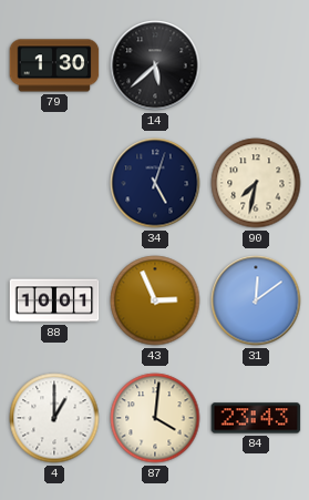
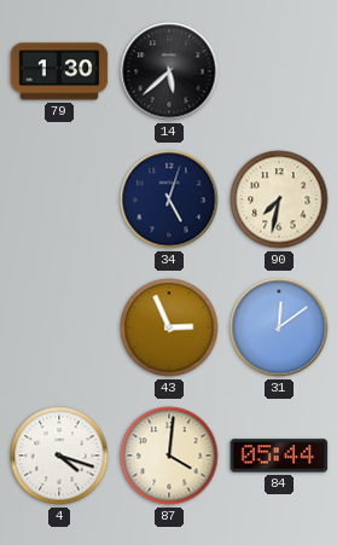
88: 10:01 -> none (54, 300)
4: 1:00 -> 4:18 (59, 456)
84: 23:43 -> 05:44 (279, 456)
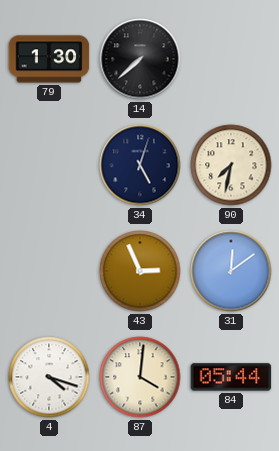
14: 5:38 -> 7:38 (140, 59)
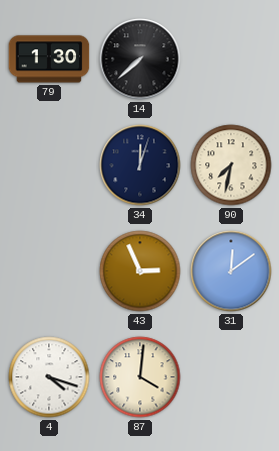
34: 5:03 -> 12:03 (140, 165)
84: 05:44 -> none (231, 377)
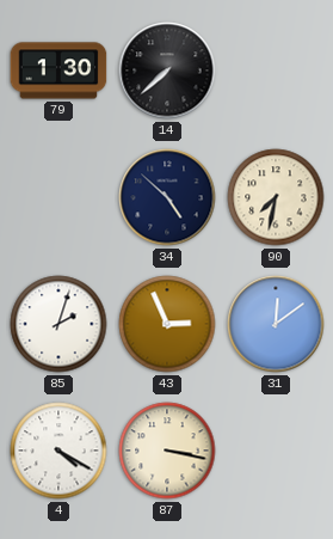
34: 12:03 -> 4:52 (167, 197)
85: none -> 2:03 (58, 324)
4: 4:18 -> 4:20 (58, 451)
87: 4:01 -> 3:17 (167, 451)
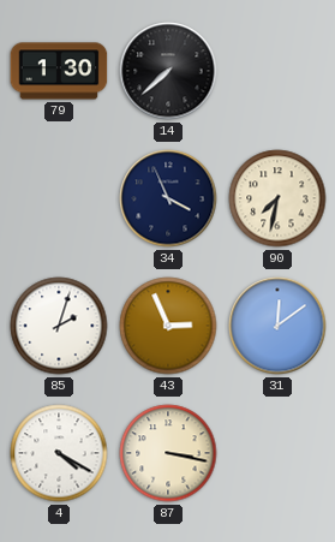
34: 4:52 -> 3:56 (168, 198)
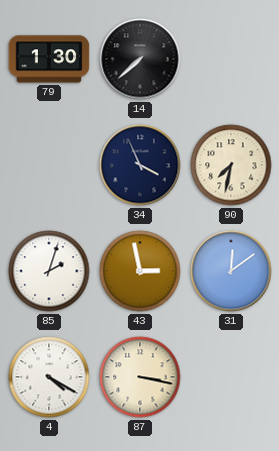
43: 2:56 -> 2:58 (140, 271)
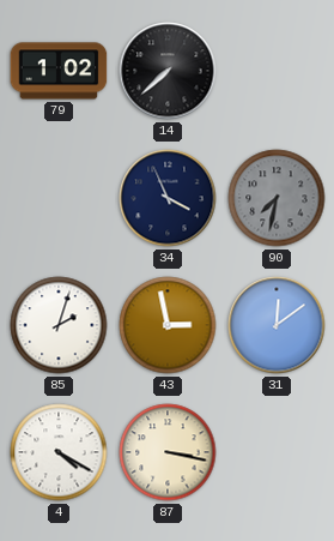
79: 1:30 -> 1:02 (59, 71)
90 dial: cream -> grey (277, 198)
